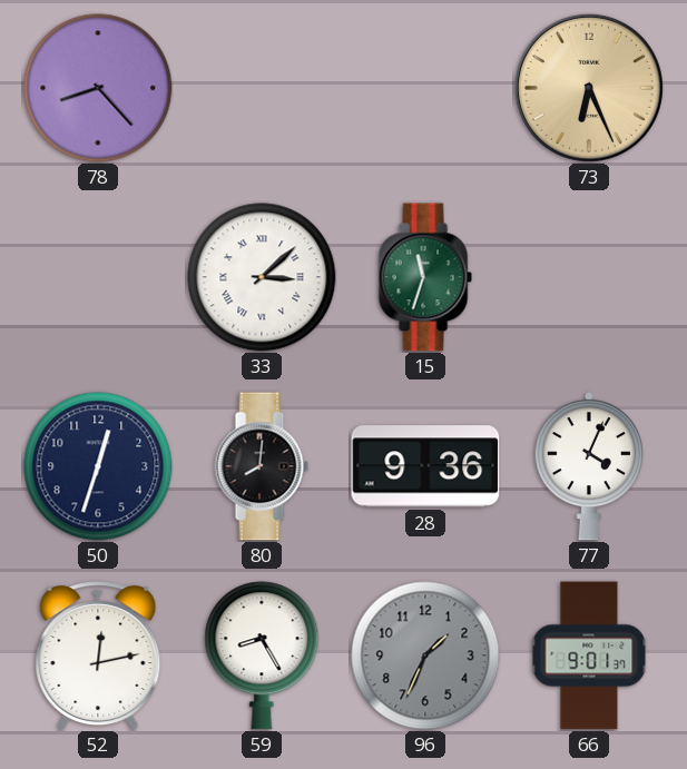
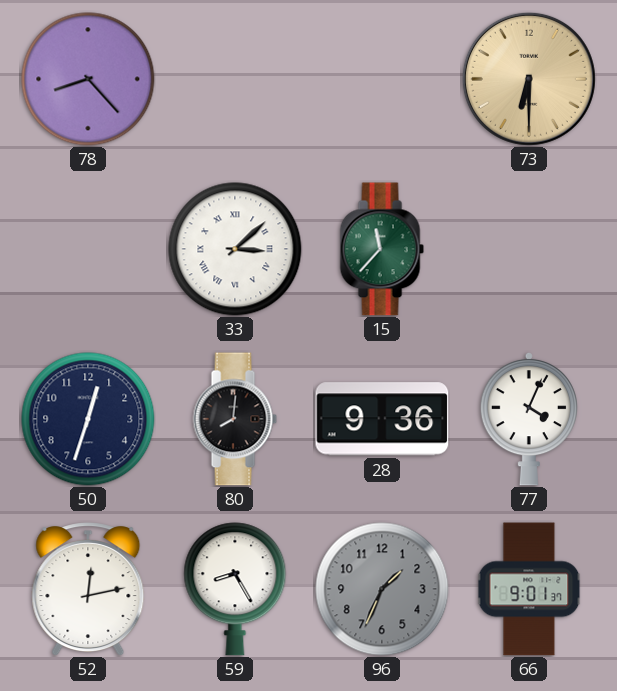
73: 6:26 -> 6:30 (529, 79)
15: 11:33 -> 11:37 (382, 249)
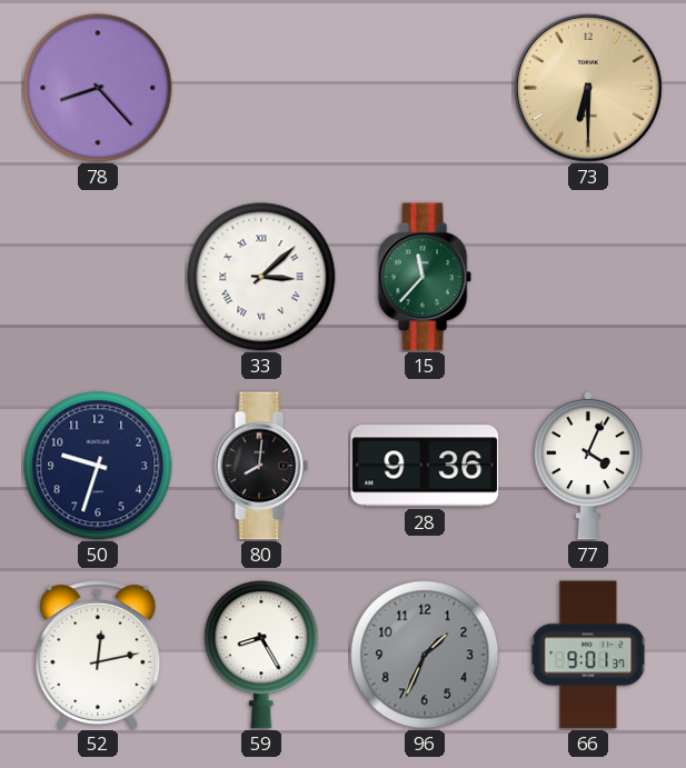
50: 12:33 -> 9:33 (98, 466)
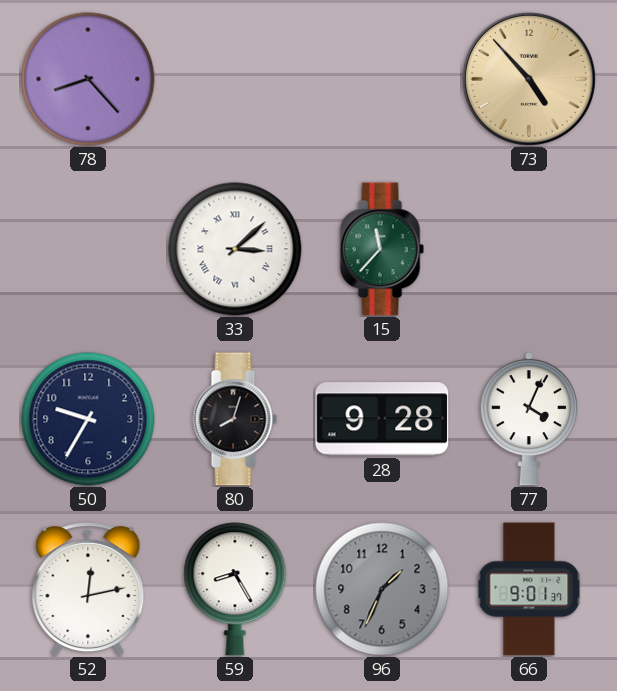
73: 6:30 -> 4:53 (529, 79)
50: 9:33 -> 9:35 (88, 419)
80: 8:01 -> 8:03 (235, 419)
28: 9:36 -> 9:28 (382, 419)
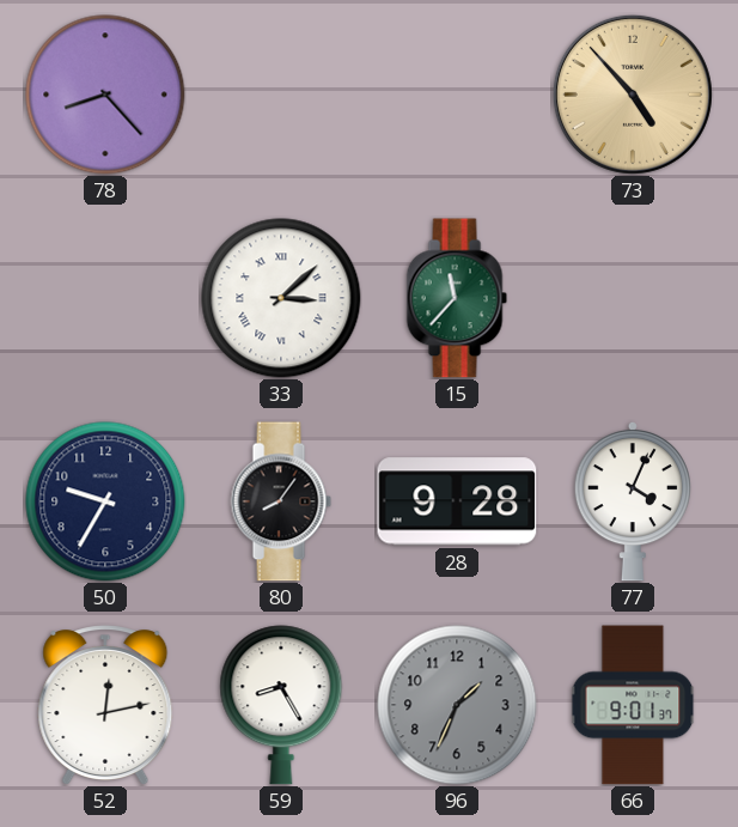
80: 8:03 -> 8:06 (281, 501)
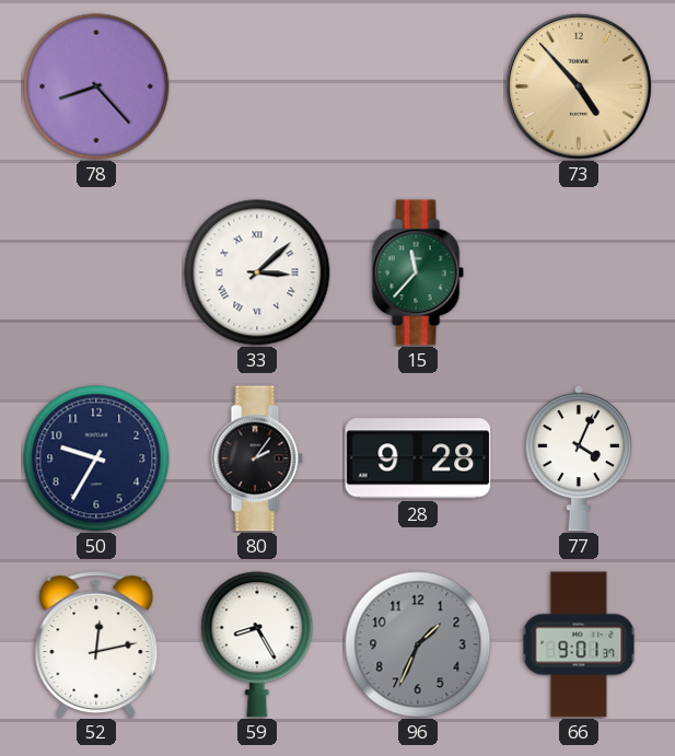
80: 8:06 -> 2:06 (257, 458)
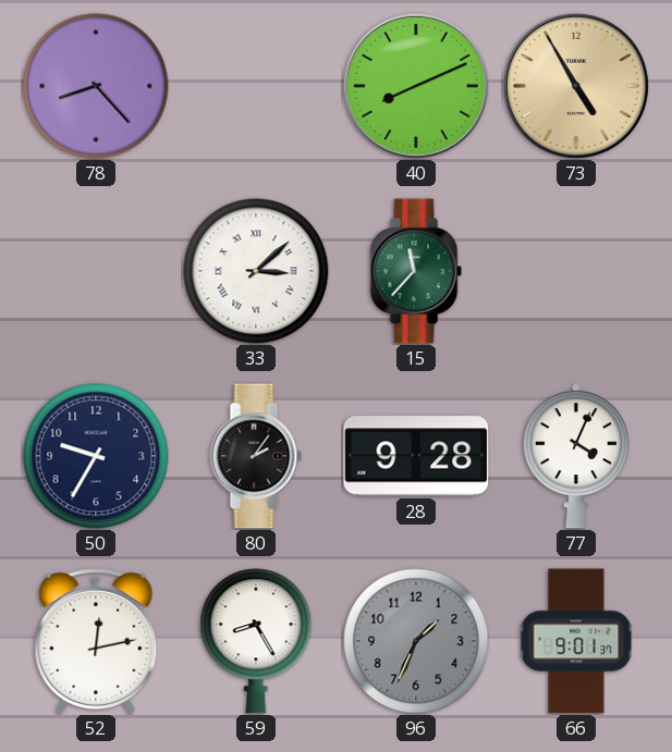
40: none -> 8:11 (416, 86)
73: 4:53 -> 4:55 (576, 86)
